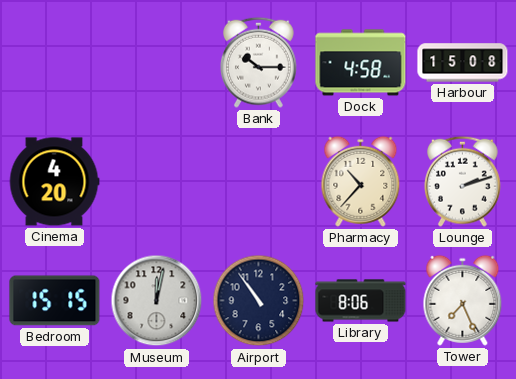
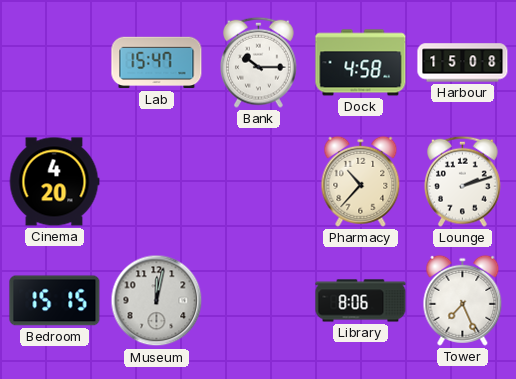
Lab: none -> 15:47 (157, 63)
Airport: 10:54 -> none (259, 301)
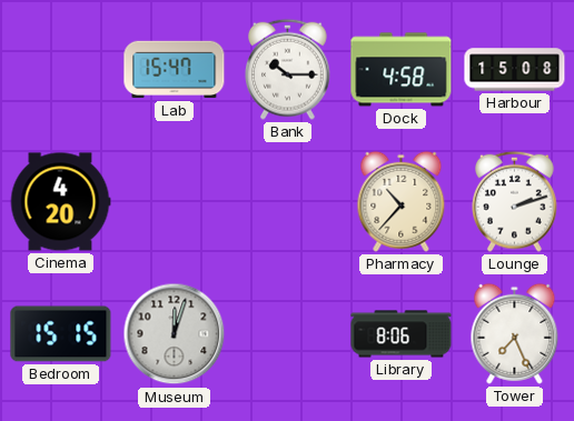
Museum: 12:02 -> 12:03 (175, 334)
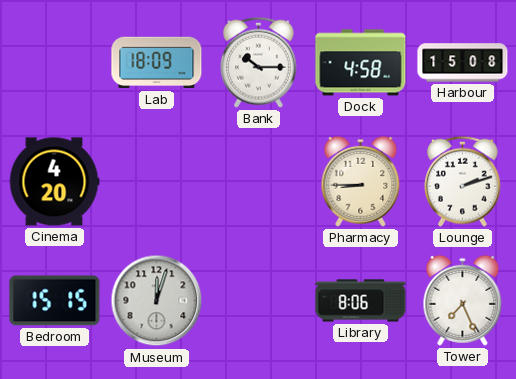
Lab: 15:47 -> 18:09 (157, 63)
Pharmacy: 10:37 -> 8:45 (361, 181)
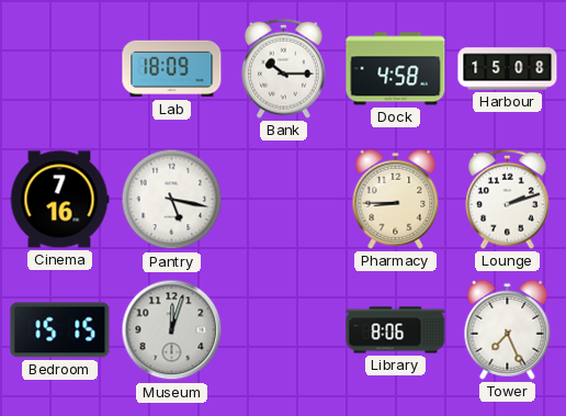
Cinema: 4:20 -> 7:16 (59, 200)
Pantry: none -> 5:17 (172, 200)
